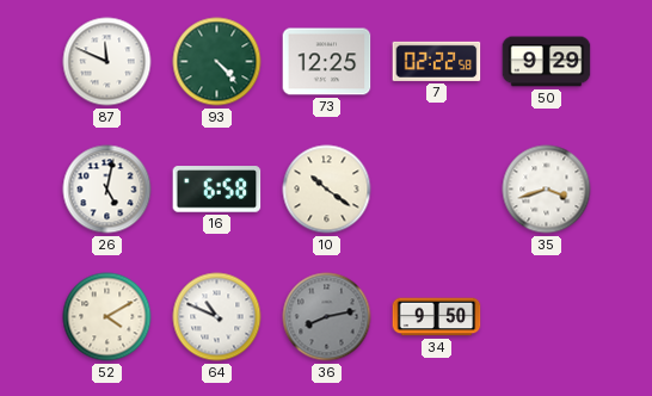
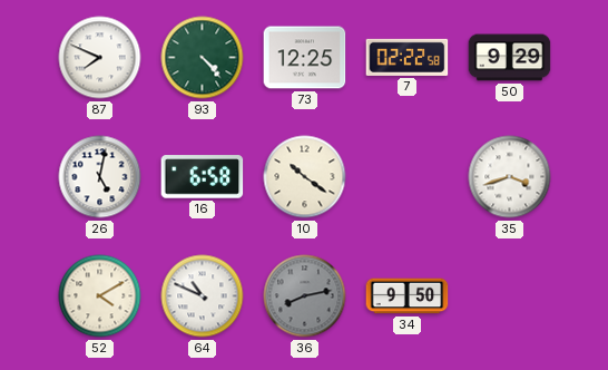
87: 11:49 -> 7:49 (100, 58)
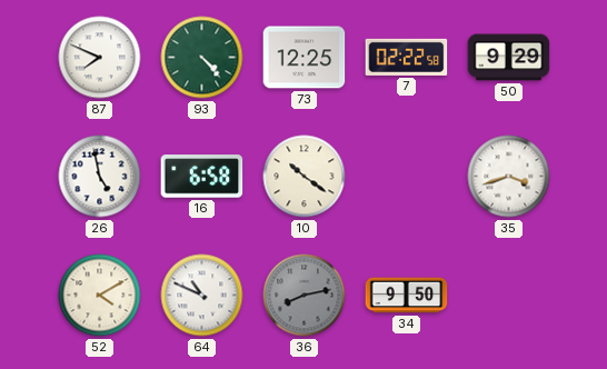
26: 5:02 -> 4:58 (100, 177)
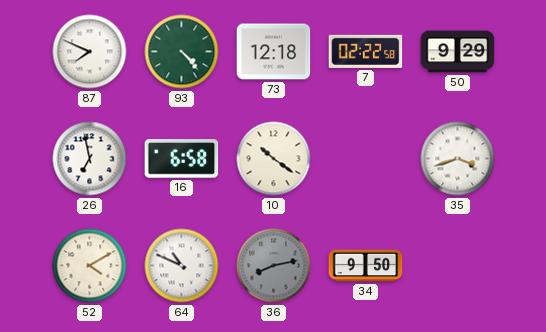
73: 12:25 -> 12:18 (274, 52)
26: 4:58 -> 6:58 (90, 159)
